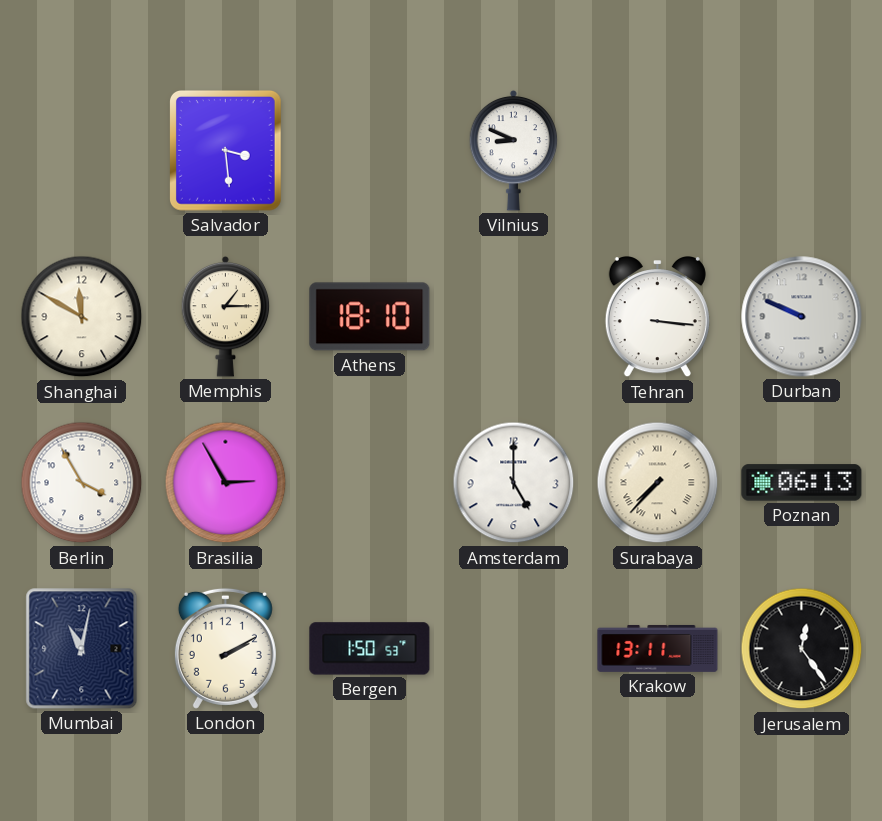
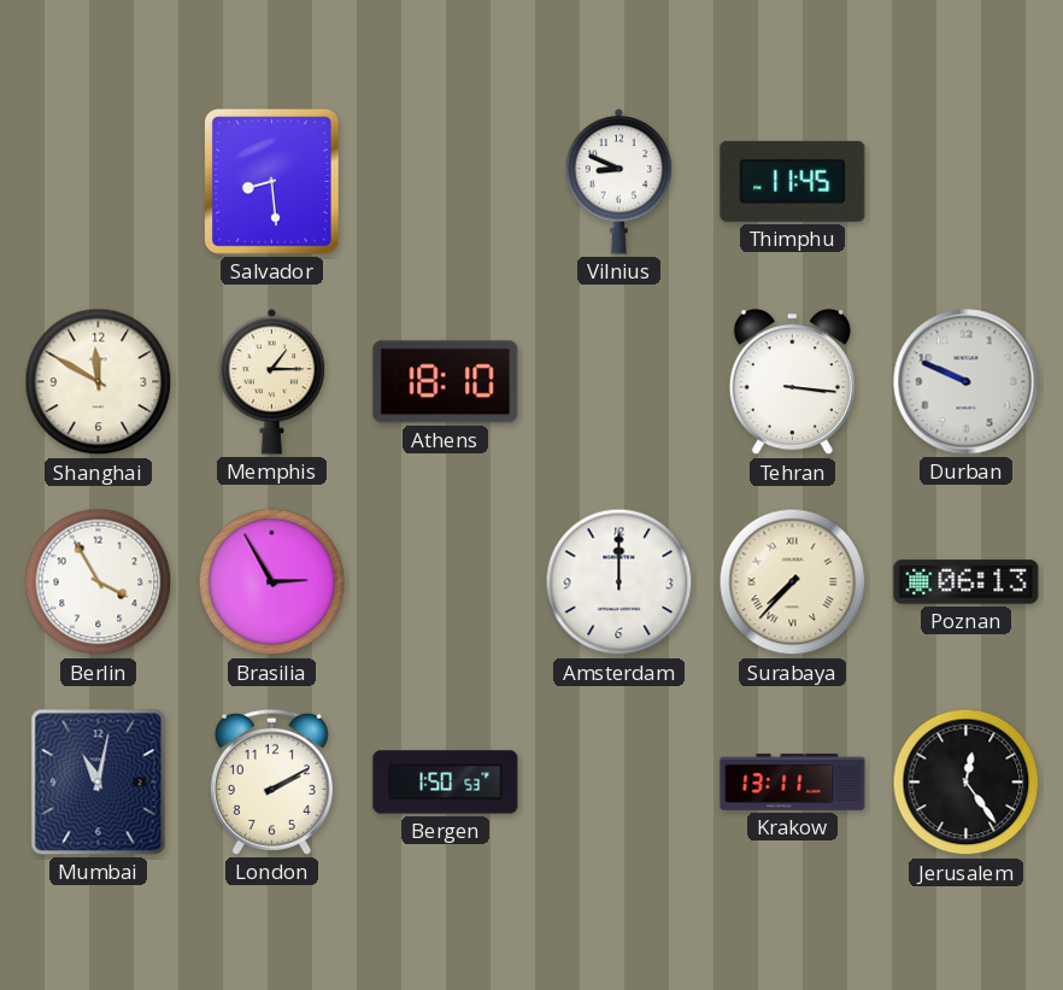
Salvador: 3:29 -> 8:29 (271, 182)
Thimphu: none -> 11:45 (793, 181)
Amsterdam: 5:00 -> 12:00 (619, 582)
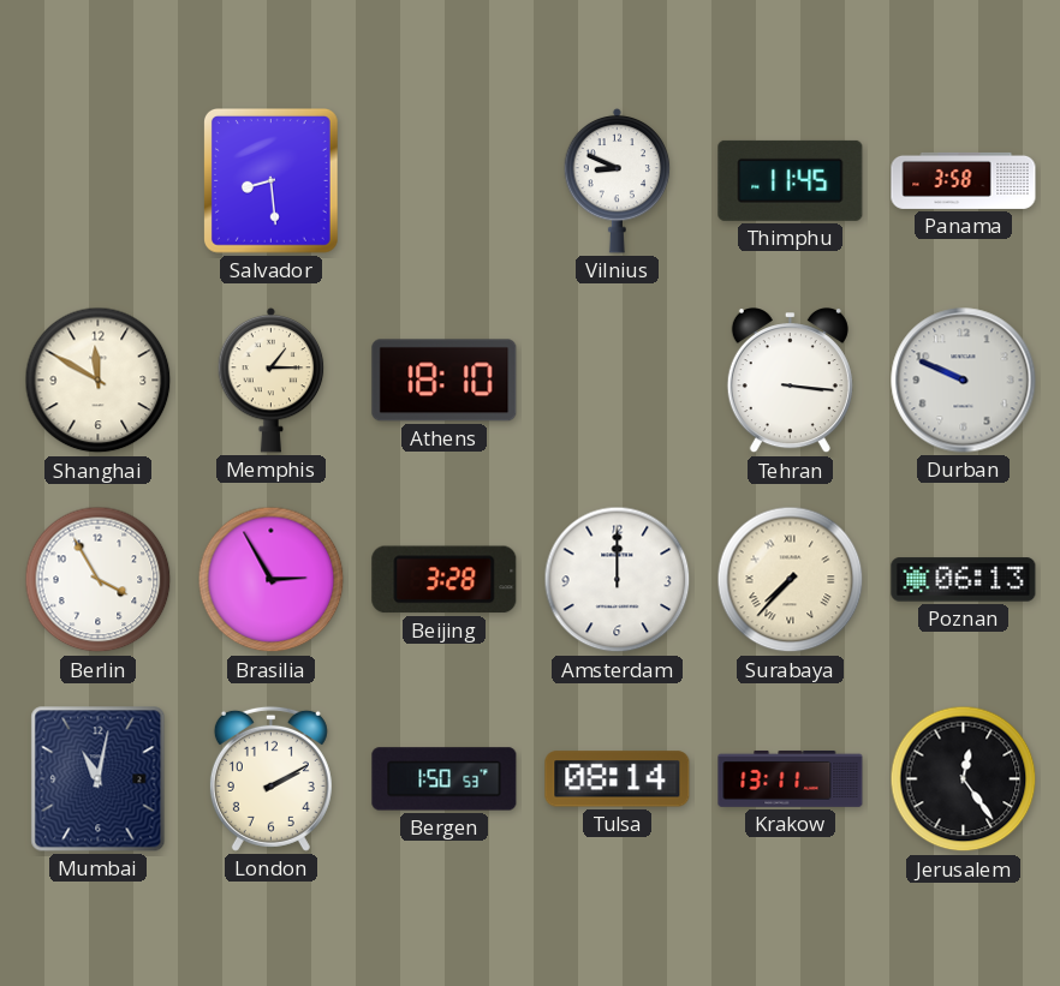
Panama: none -> 3:58 (964, 180)
Beijing: none -> 3:28 (445, 580)
Tulsa: none -> 08:14 (618, 779)
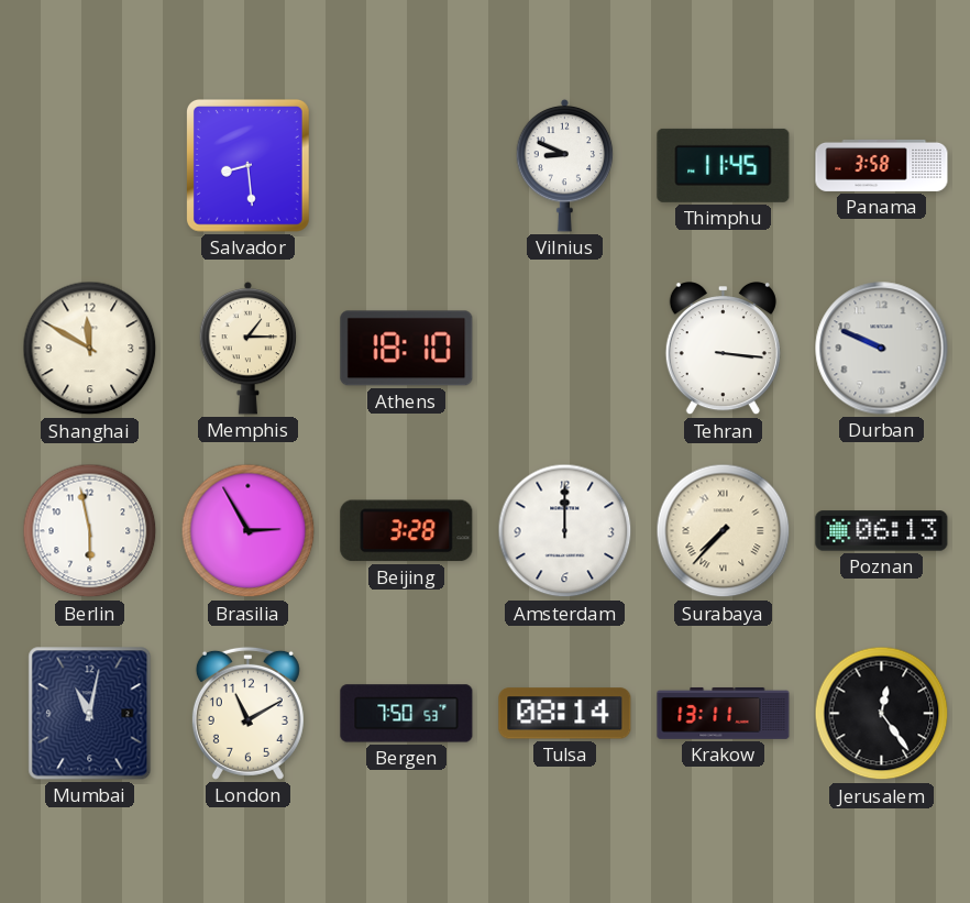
Berlin: 3:55 -> 5:58 (90, 531)
London: 2:10 -> 11:10 (247, 713)
Bergen: 1:50 -> 7:50 (407, 714)
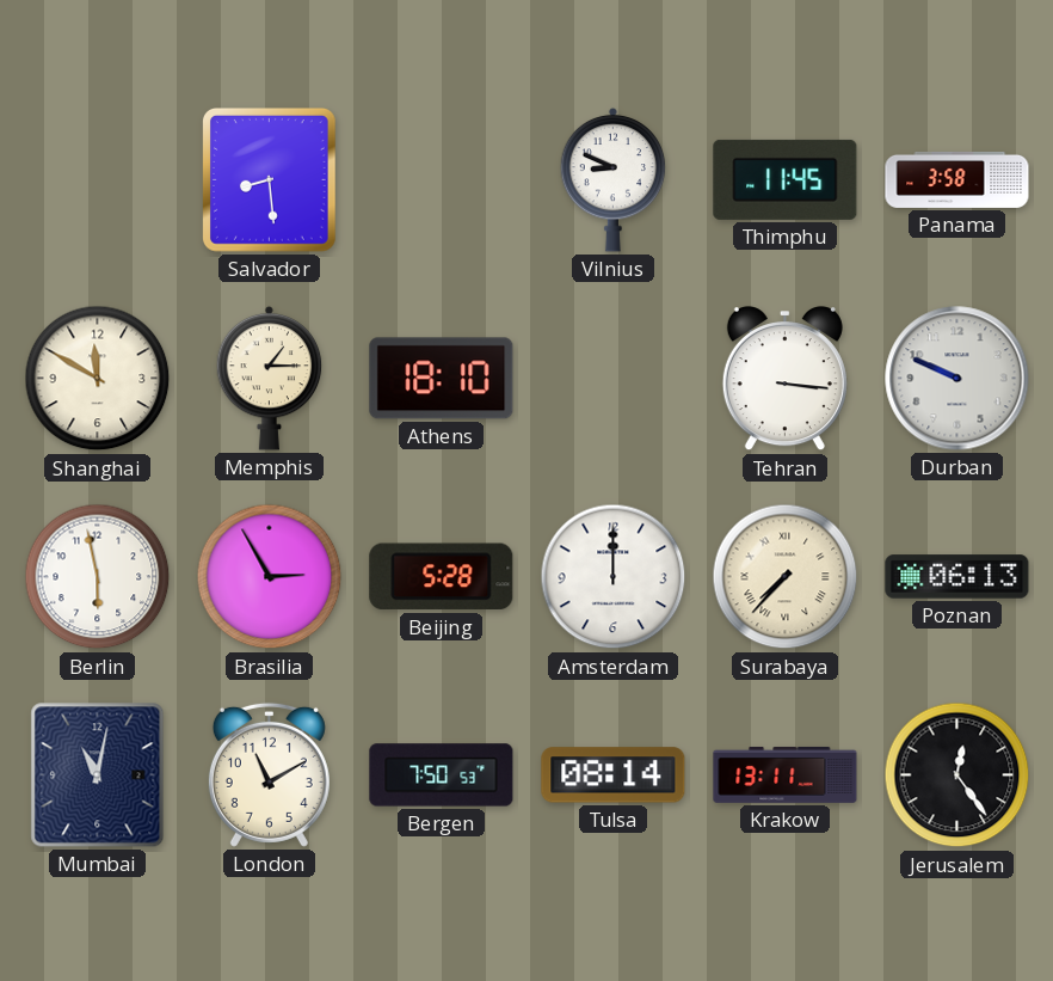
Beijing: 3:28 -> 5:28 (442, 577)
